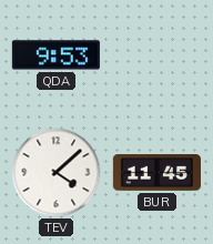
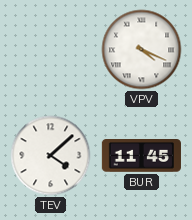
QDA: 9:53 -> none (55, 55)
VPV: none -> 4:19 (142, 50)
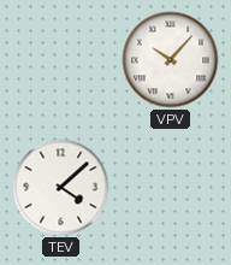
VPV: 4:19 -> 10:07 (171, 60)
BUR: 11:45 -> none (141, 156)
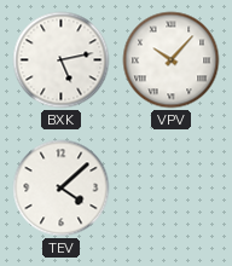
BXK: none -> 5:13 (62, 60)
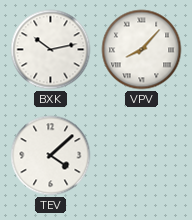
BXK: 5:13 -> 10:13 (51, 50)
VPV: 10:07 -> 8:07 (142, 50)
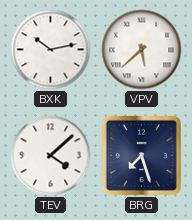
VPV: 8:07 -> 5:38 (142, 50)
BRG: none -> 7:27 (141, 155)
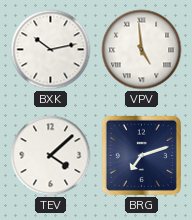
VPV: 5:38 -> 4:59 (142, 50)
BRG: 7:27 -> 7:12 (141, 155)
